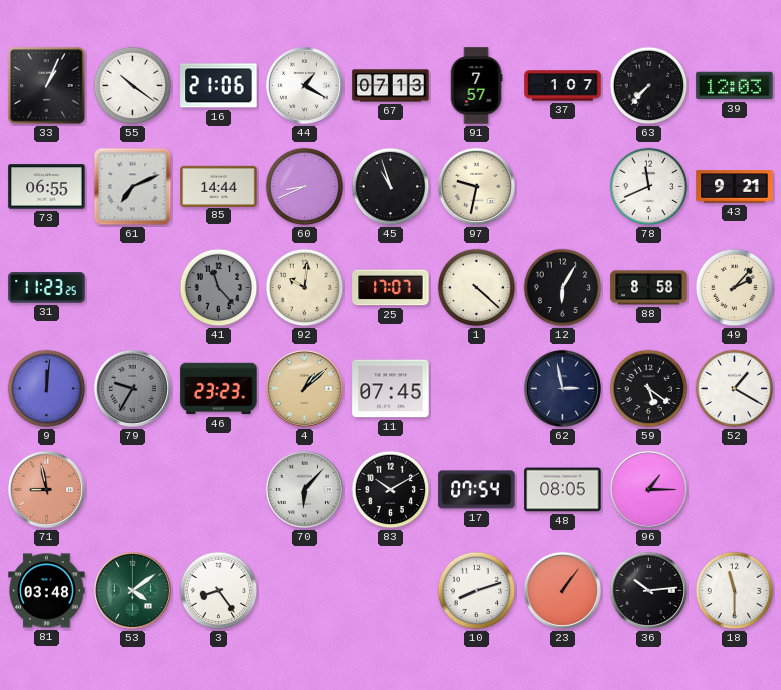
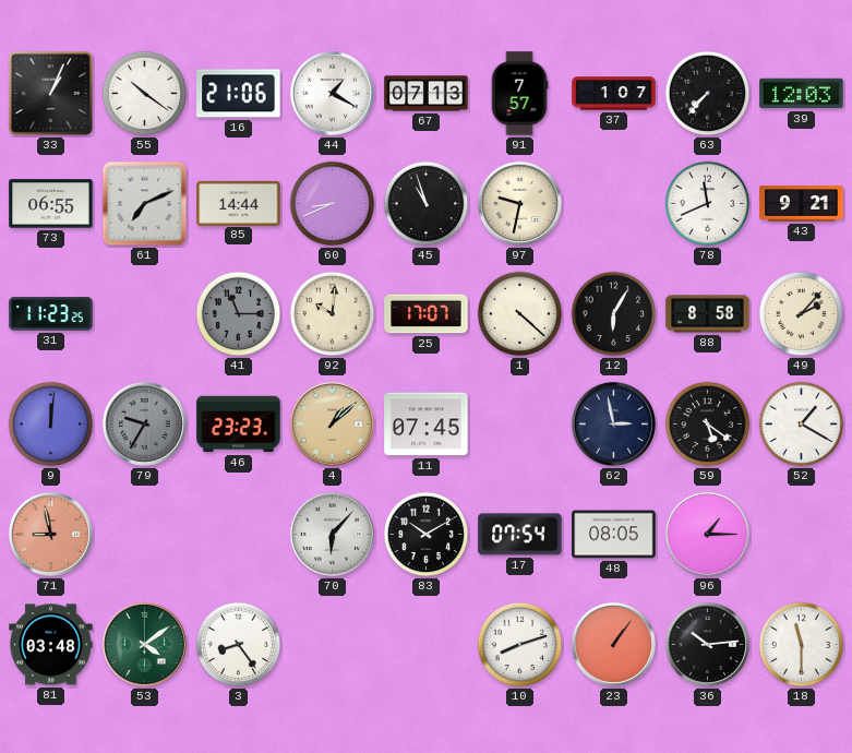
41: 11:23 -> 11:15 (239, 314)
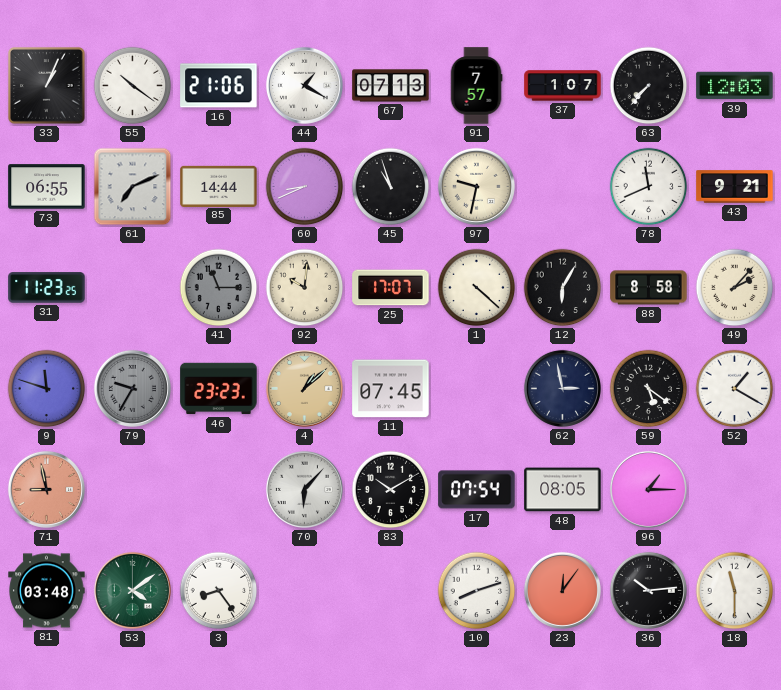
9: 12:01 -> 11:48 (47, 389)
23: 1:06 -> 12:06 (562, 590)
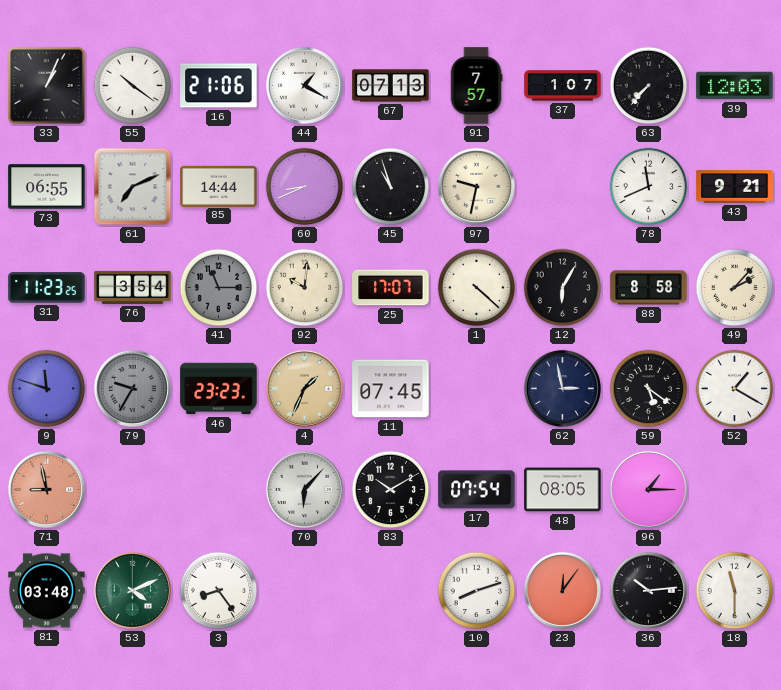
76: none -> 3:54 (133, 287)
4: 1:08 -> 1:34 (304, 388)
53: 4:09 -> 4:11 (132, 590)
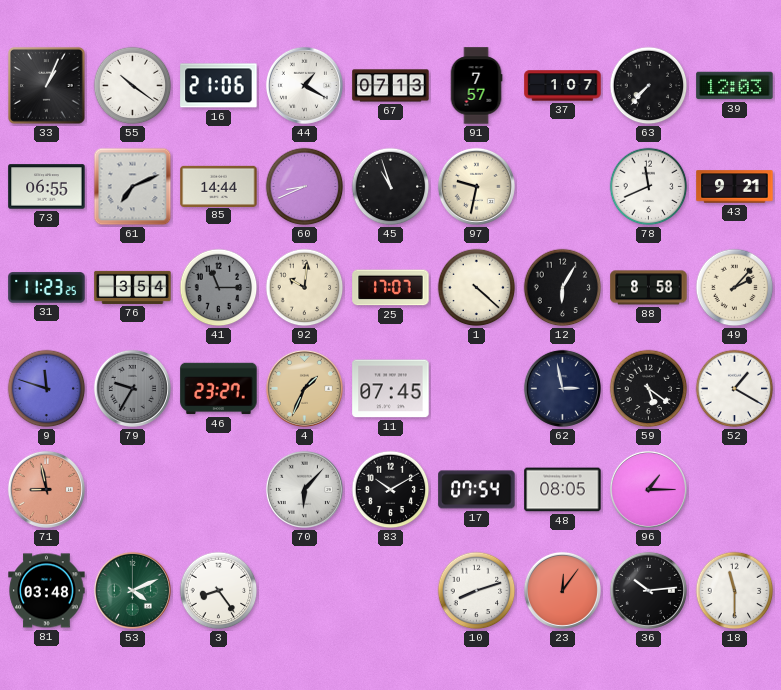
46: 23:23 -> 23:27 (219, 389)
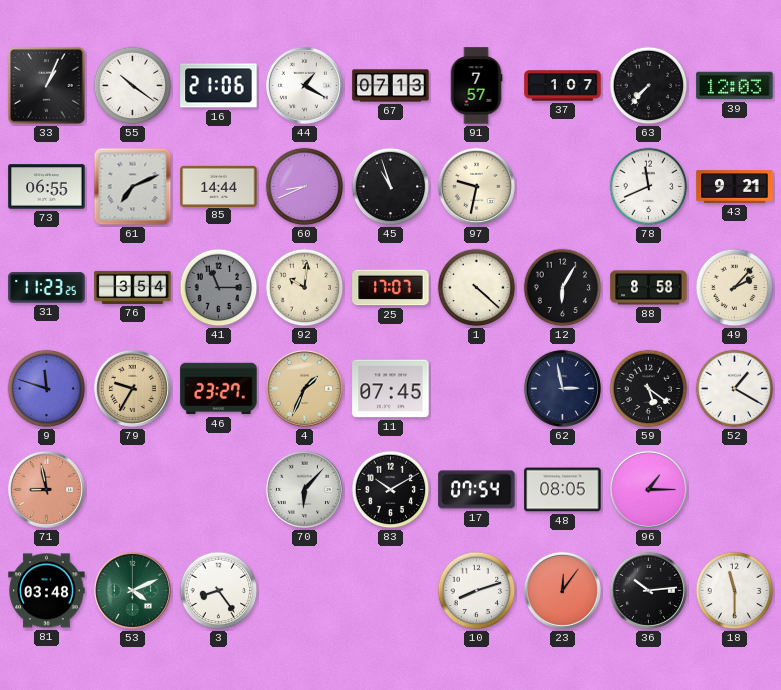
79 dial: grey -> champagne (132, 388)
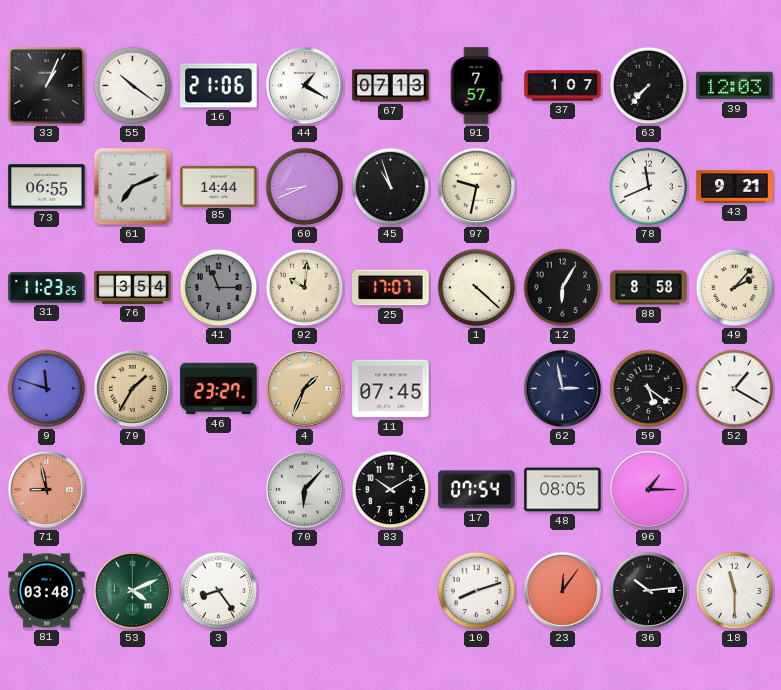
79: 9:35 -> 1:35 (132, 388)
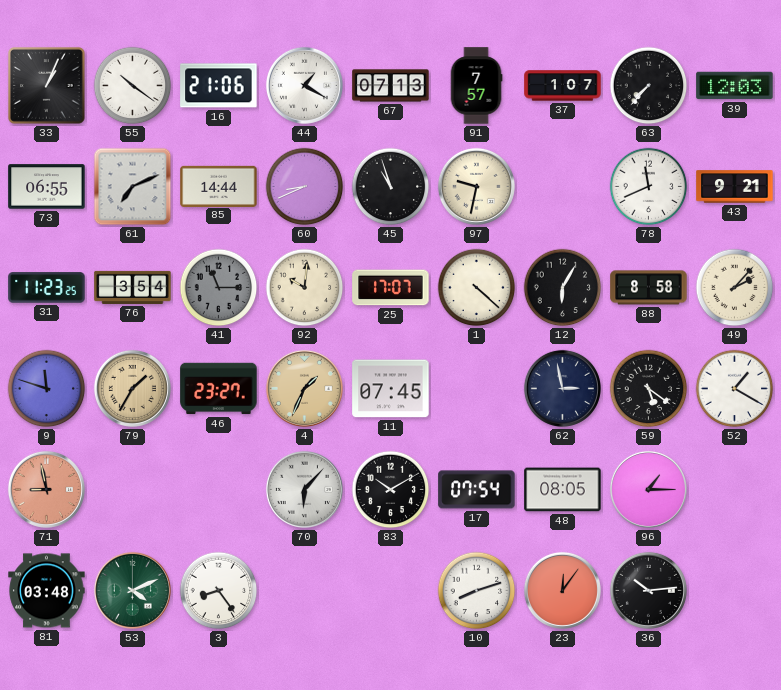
18: 11:30 -> none (735, 591)
